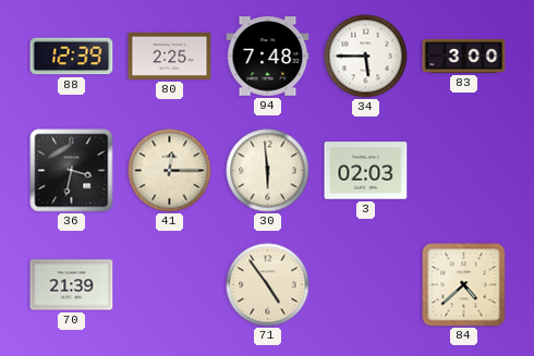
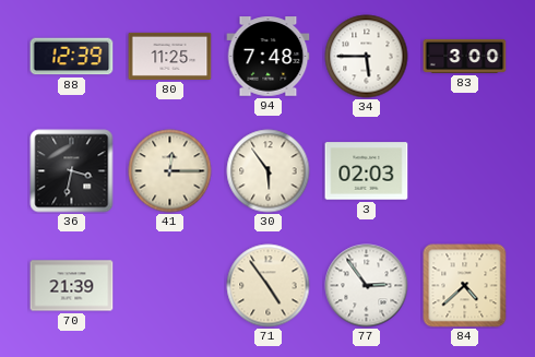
80: 2:25 -> 11:25 (170, 56)
30: 5:59 -> 5:54 (269, 171)
77: none -> 2:54 (367, 286)
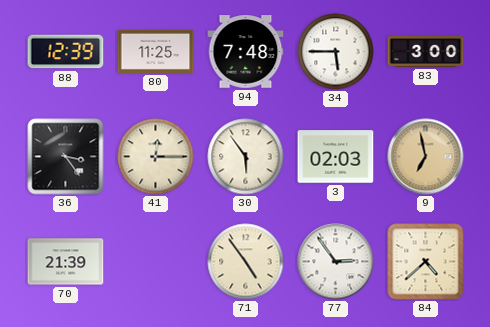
36: 3:32 -> 3:24 (66, 157)
9: none -> 6:58 (426, 157)
